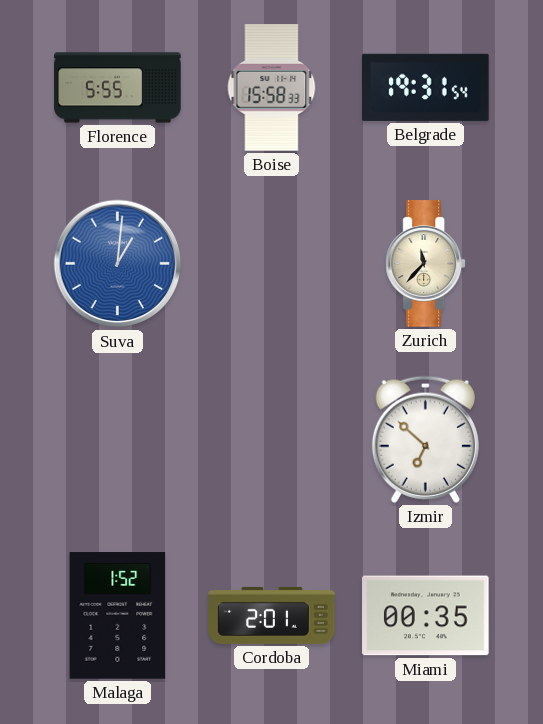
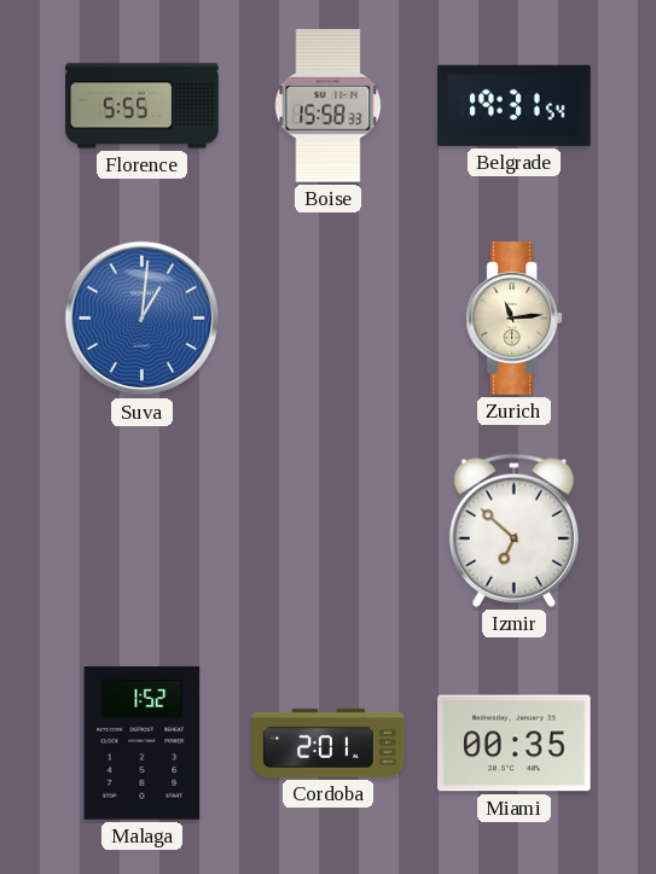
Zurich: 11:37 -> 11:14 (515, 319)
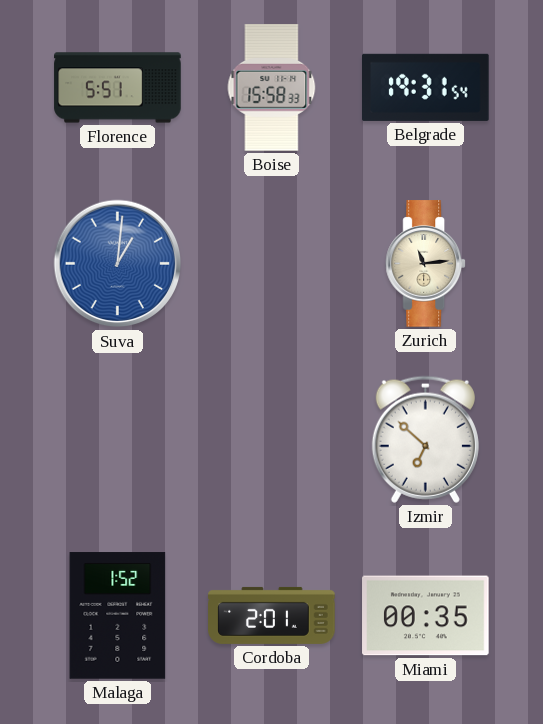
Florence: 5:55 -> 5:51 (118, 88)
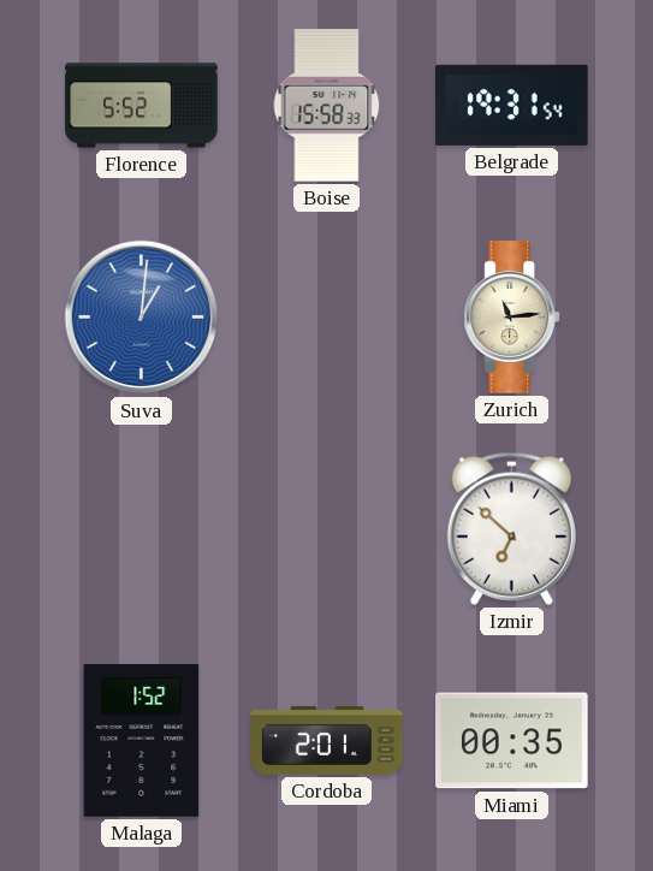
Florence: 5:51 -> 5:52 (142, 106)
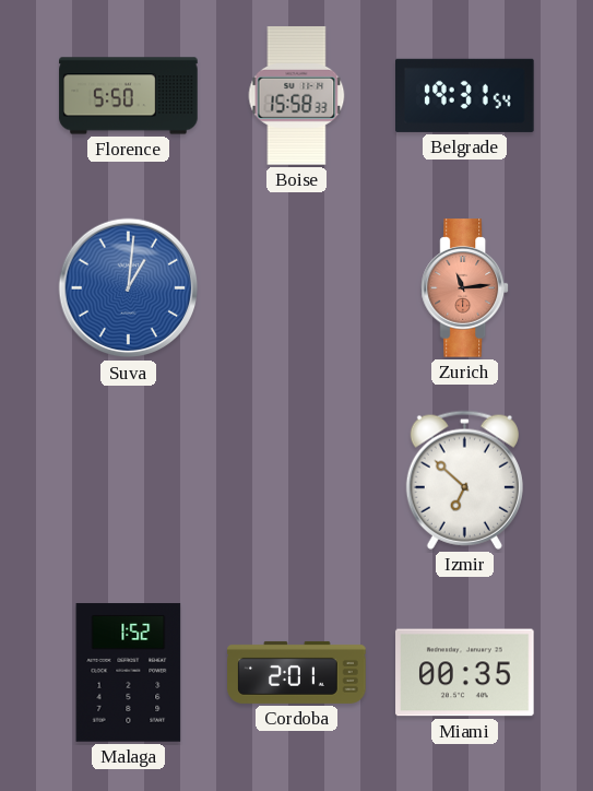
Florence: 5:52 -> 5:50 (129, 96)
Zurich dial: cream -> salmon (465, 288)
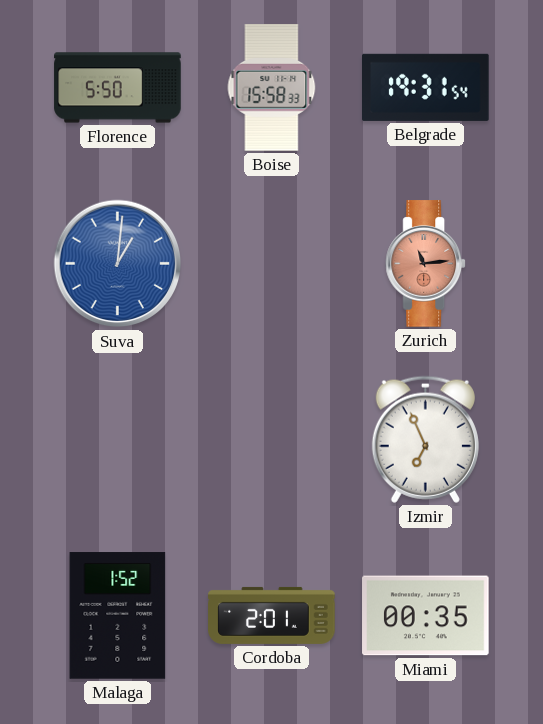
Izmir: 6:52 -> 6:56 (425, 439)
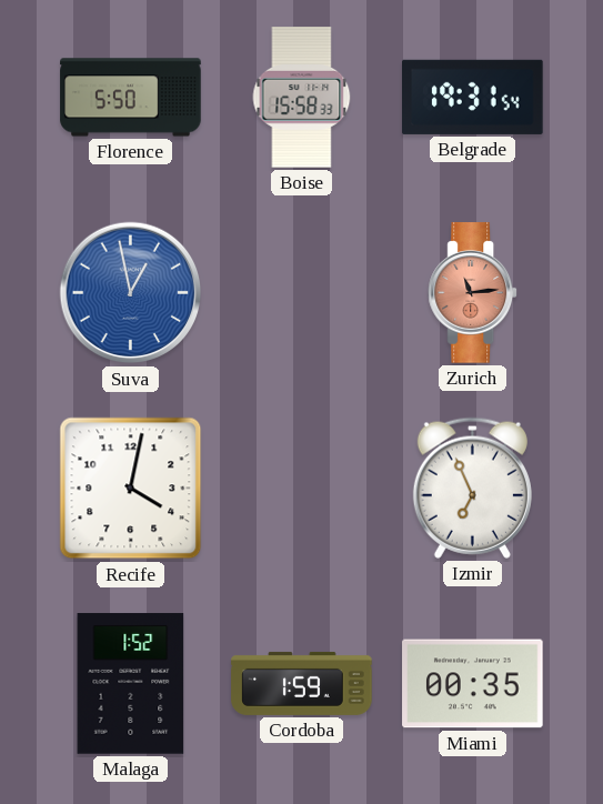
Suva: 1:01 -> 12:58 (131, 293)
Recife: none -> 4:02 (131, 489)
Cordoba: 2:01 -> 1:59 (302, 683)
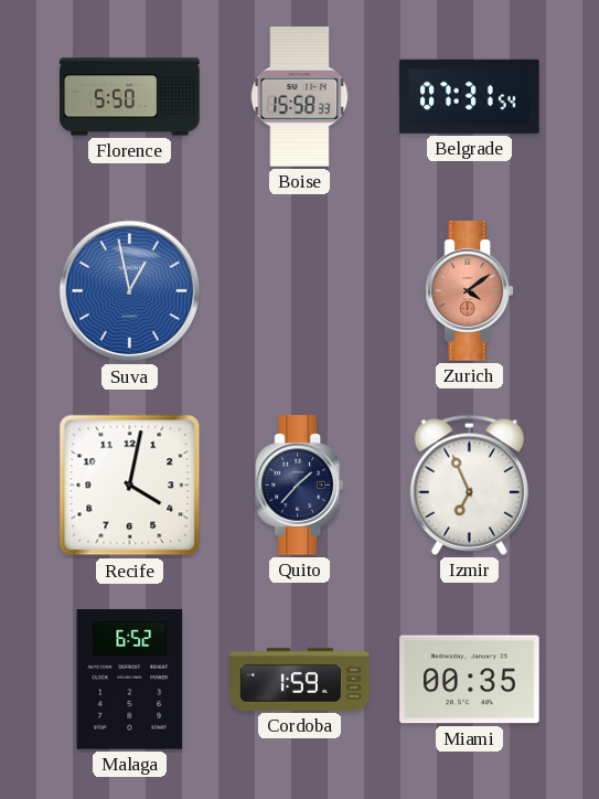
Belgrade: 19:31 -> 07:31 (470, 96)
Zurich: 11:14 -> 4:09 (470, 291)
Quito: none -> 1:37 (300, 486)
Malaga: 1:52 -> 6:52 (130, 680)
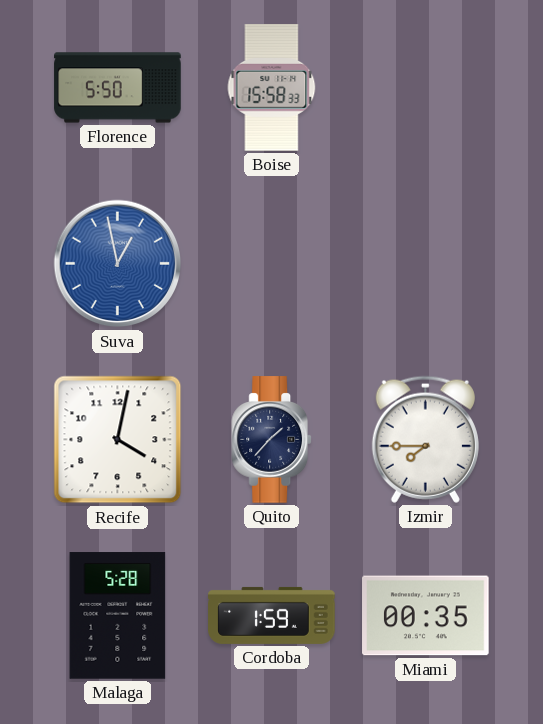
Belgrade: 07:31 -> none (470, 96)
Zurich: 4:09 -> none (470, 291)
Izmir: 6:56 -> 7:45 (425, 439)
Malaga: 6:52 -> 5:28 (118, 616)
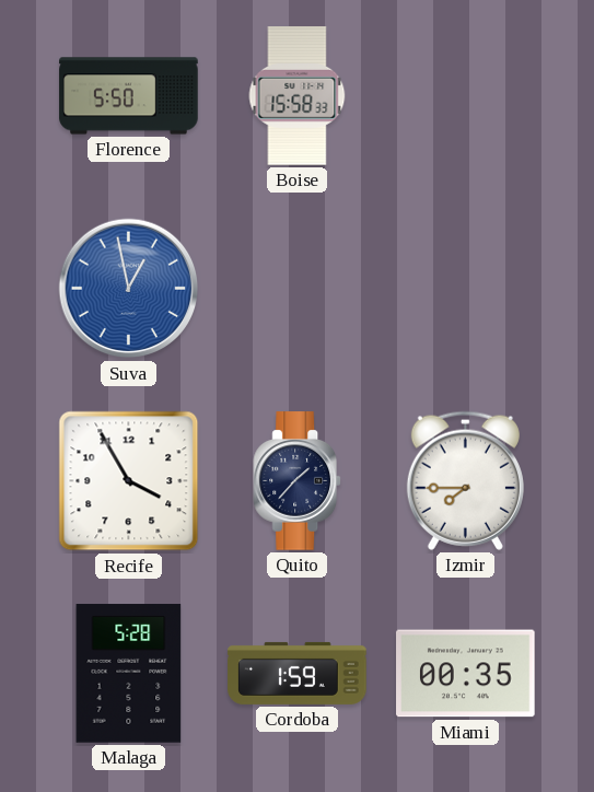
Recife: 4:02 -> 3:55 (129, 481)
